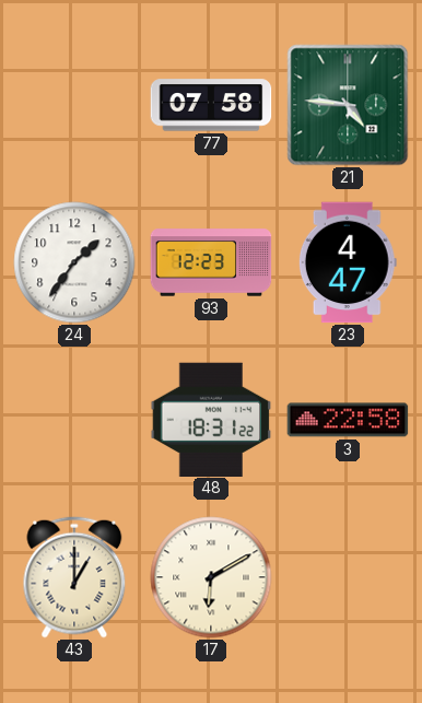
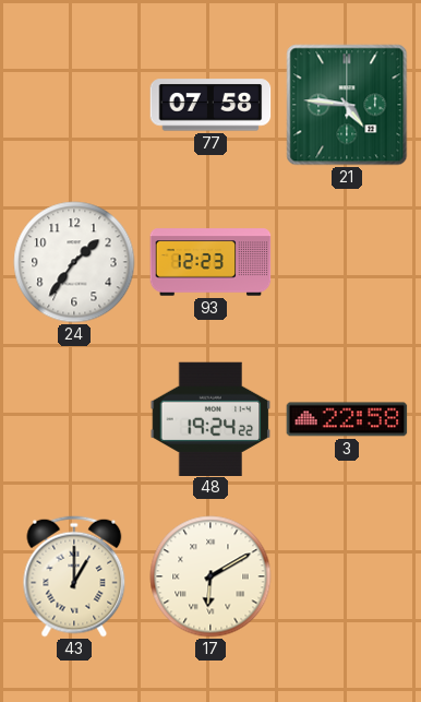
23: 4:47 -> none (348, 262)
48: 18:31 -> 19:24 (211, 418)
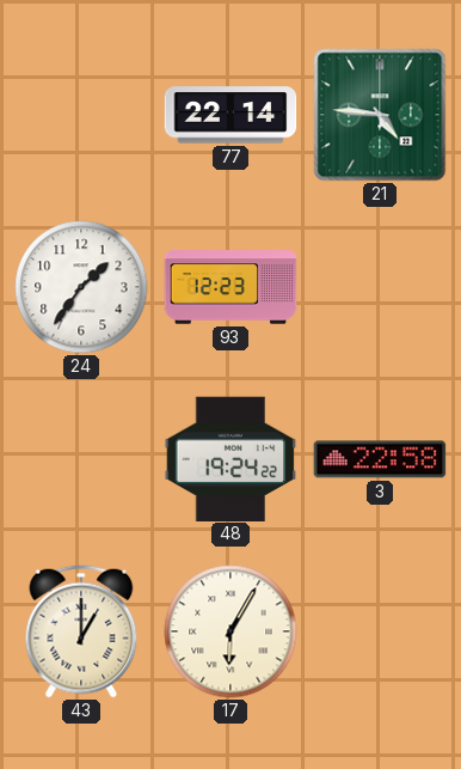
77: 07:58 -> 22:14 (230, 115)
17: 6:10 -> 6:05 (230, 631)
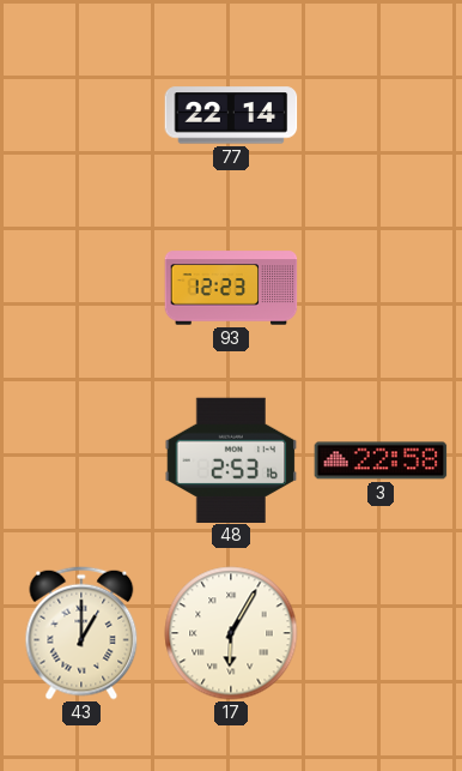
21: 4:46 -> none (380, 115)
24: 1:36 -> none (81, 287)
48: 19:24 -> 2:53 (231, 459)
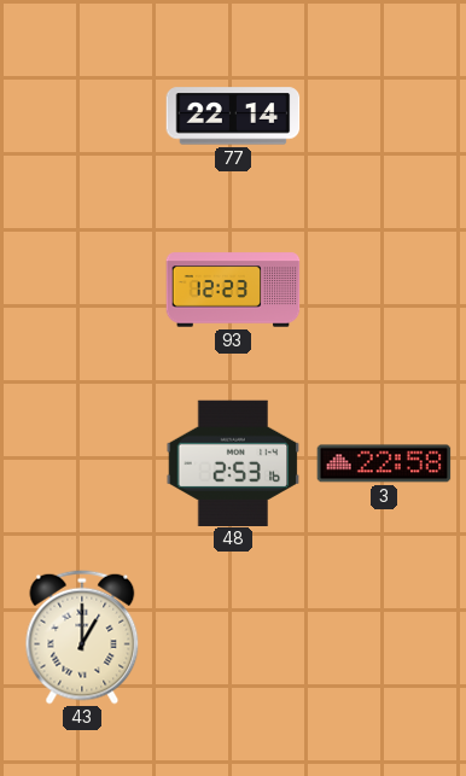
17: 6:05 -> none (231, 633)
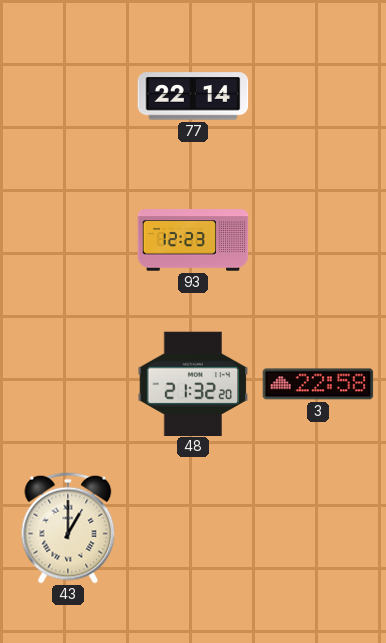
48: 2:53 -> 21:32 (193, 383)
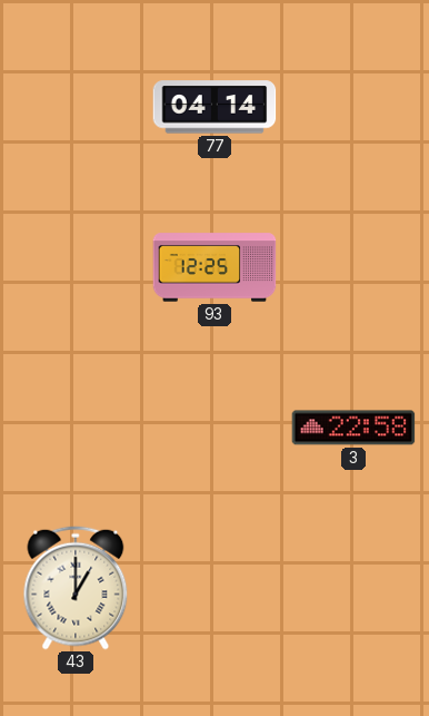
77: 22:14 -> 04:14 (214, 107)
93: 12:23 -> 12:25 (214, 267)
48: 21:32 -> none (193, 383)
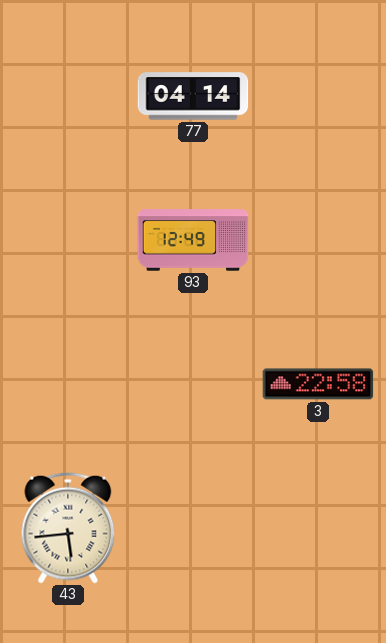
93: 12:25 -> 12:49 (193, 240)
43: 1:00 -> 5:44 (68, 528)
